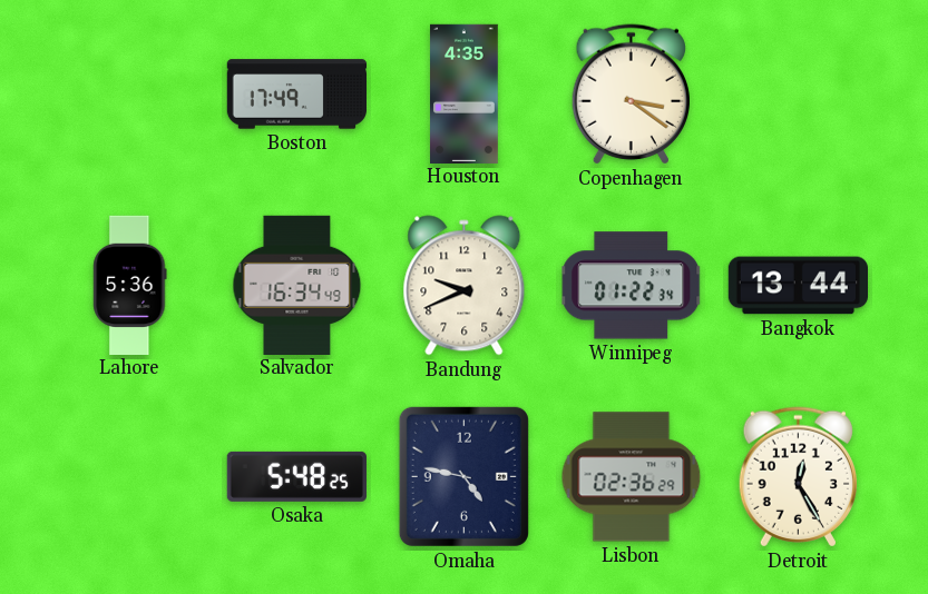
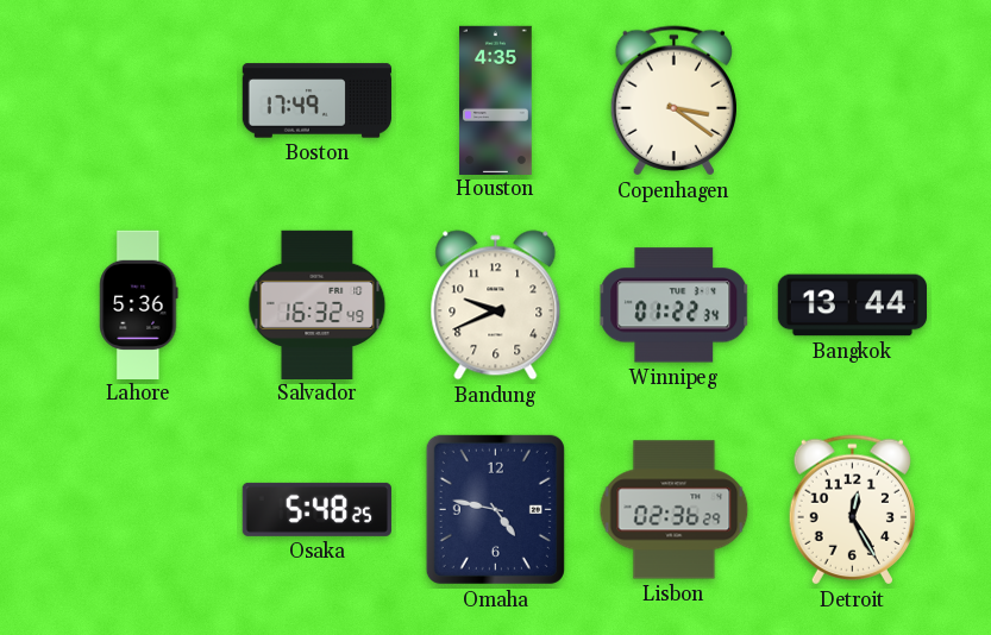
Salvador: 16:34 -> 16:32 (318, 304)
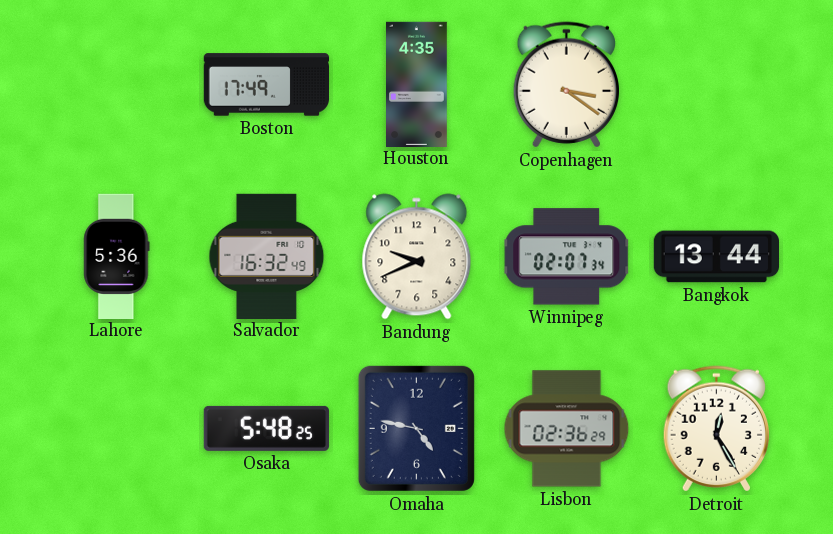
Winnipeg: 01:22 -> 02:07 (567, 257)
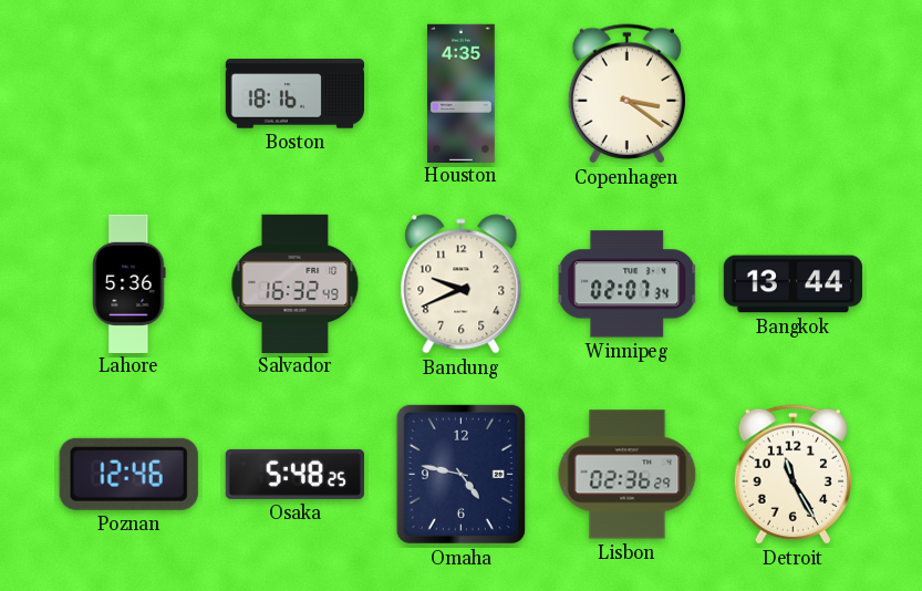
Boston: 17:49 -> 18:16 (294, 94)
Poznan: none -> 12:46 (128, 474)
Detroit: 12:25 -> 11:25 (792, 475)
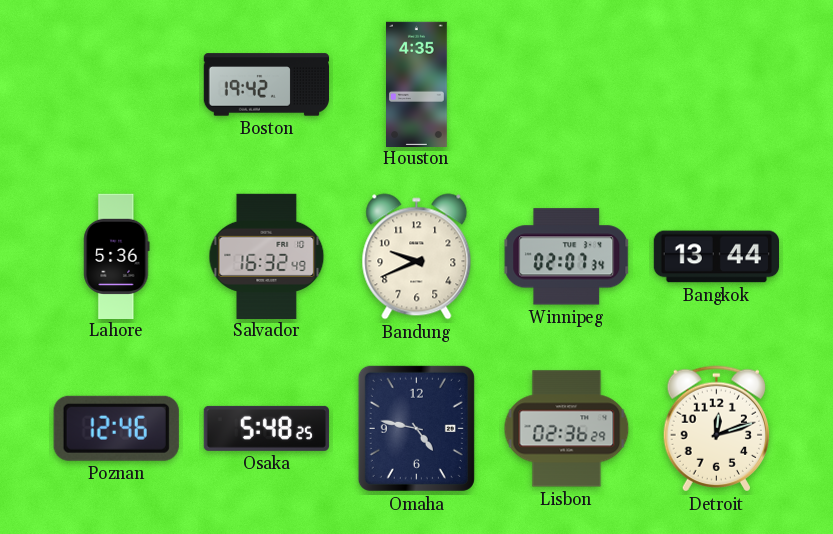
Boston: 18:16 -> 19:42 (266, 85)
Copenhagen: 3:21 -> none (626, 94)
Detroit: 11:25 -> 12:12 (716, 429)
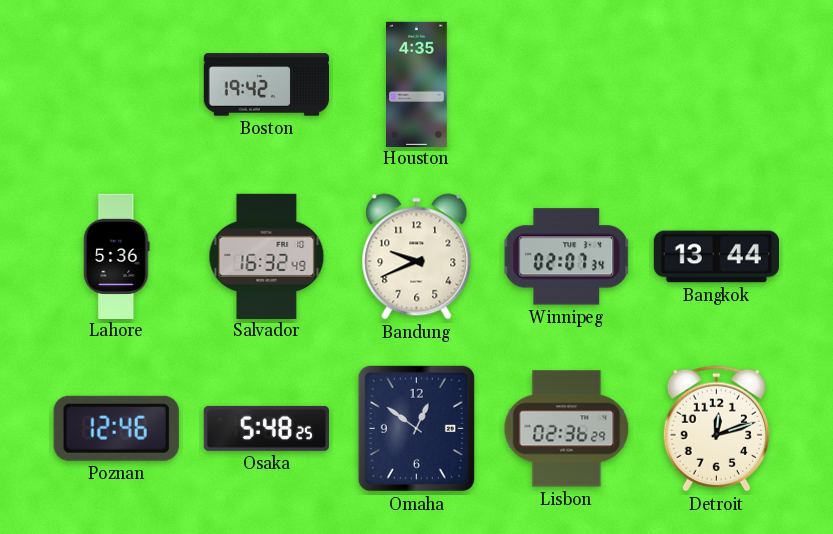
Omaha: 4:47 -> 12:51 (416, 428)
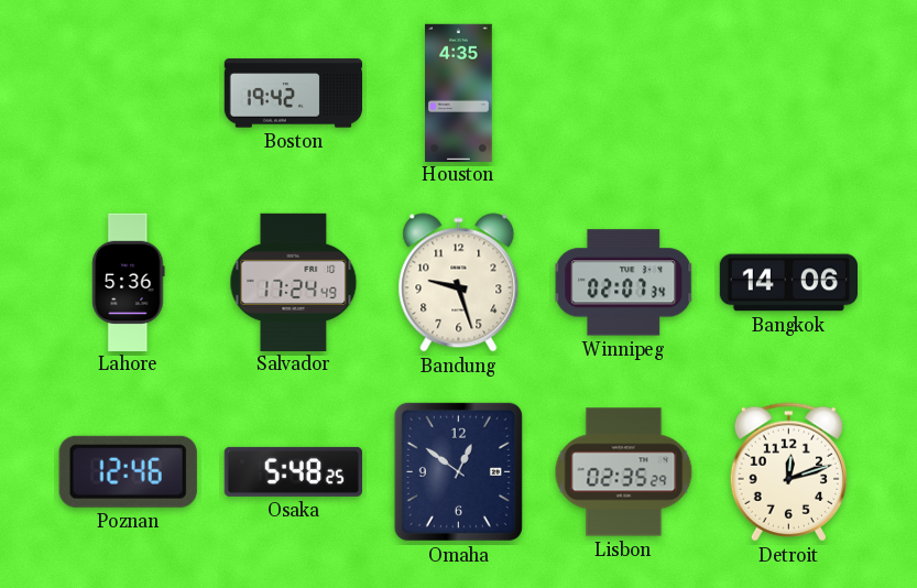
Salvador: 16:32 -> 17:24 (294, 282)
Bandung: 9:41 -> 9:27 (459, 283)
Bangkok: 13:44 -> 14:06 (788, 283)
Lisbon: 02:36 -> 02:35 (624, 472)
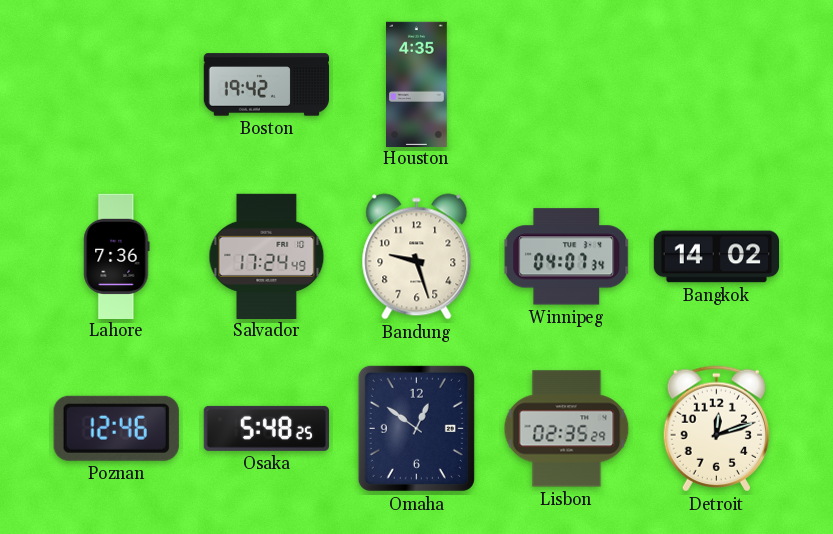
Lahore: 5:36 -> 7:36 (117, 256)
Winnipeg: 02:07 -> 04:07 (567, 257)
Bangkok: 14:06 -> 14:02 (716, 257)
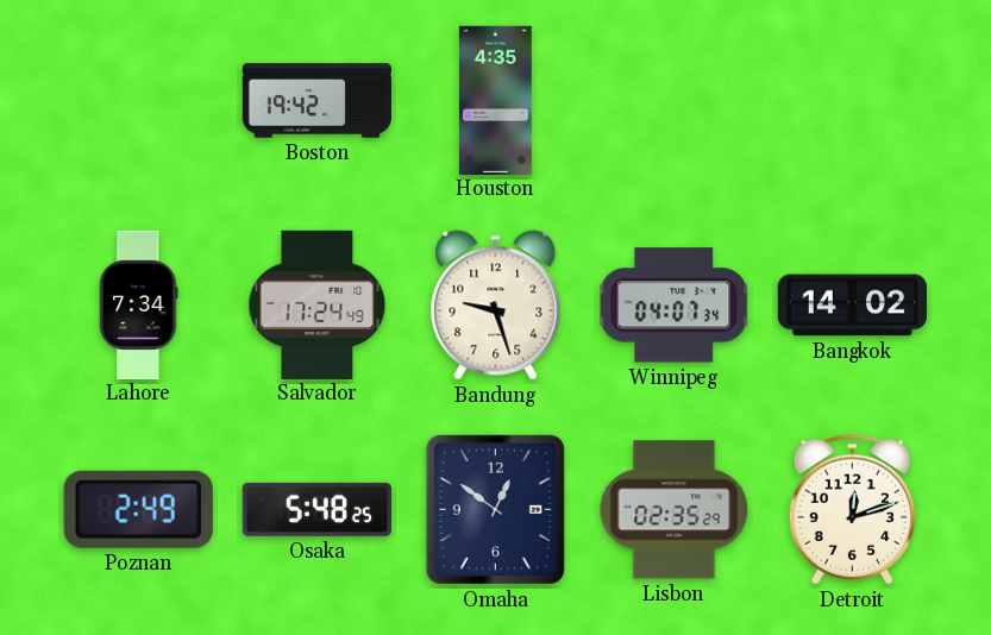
Lahore: 7:36 -> 7:34 (139, 304)
Poznan: 12:46 -> 2:49 (138, 509)
